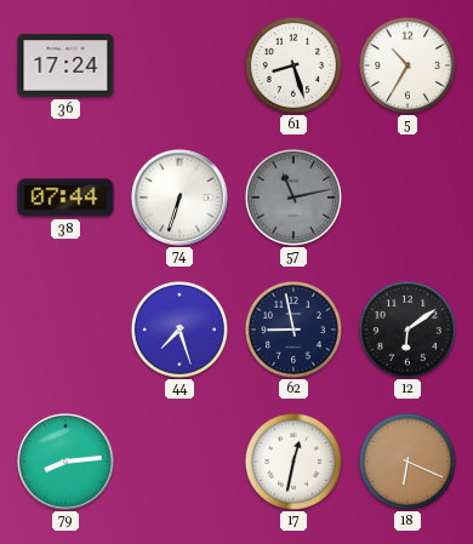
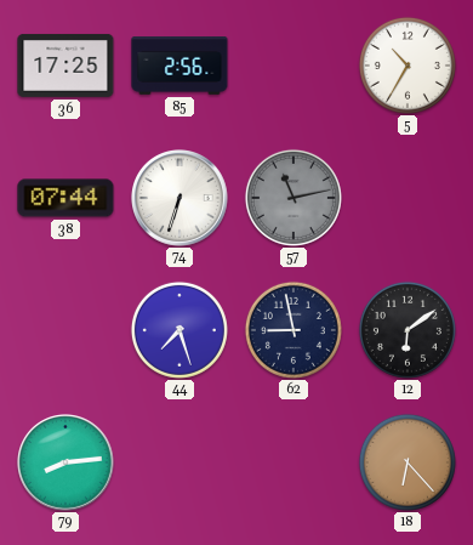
36: 17:24 -> 17:25 (65, 66)
85: none -> 2:56 (179, 66)
61: 8:27 -> none (294, 65)
17: 12:32 -> none (294, 462)
18: 6:19 -> 6:23 (408, 462)
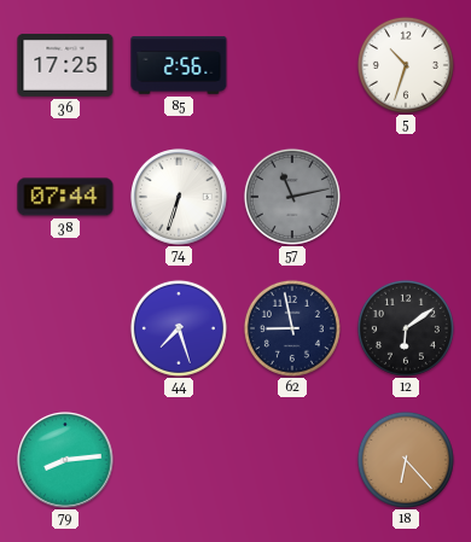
5: 10:35 -> 10:33 (406, 65)
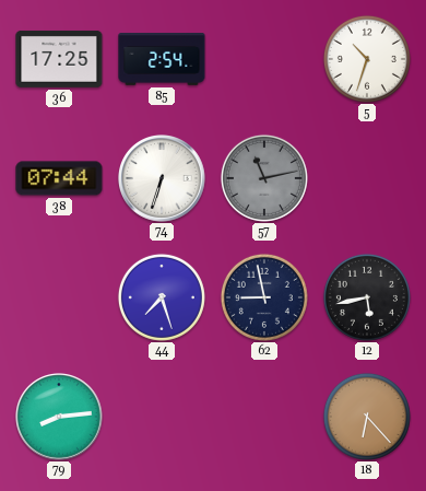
85: 2:56 -> 2:54 (162, 59)
12: 6:09 -> 5:43 (367, 297)
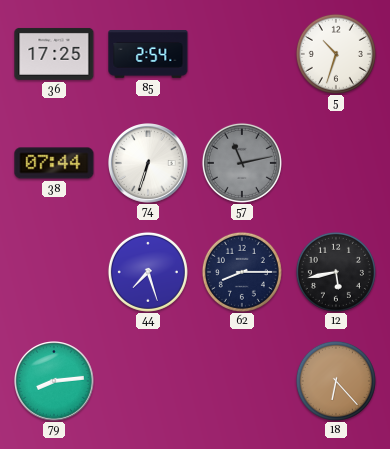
62: 8:58 -> 8:15 (242, 272)
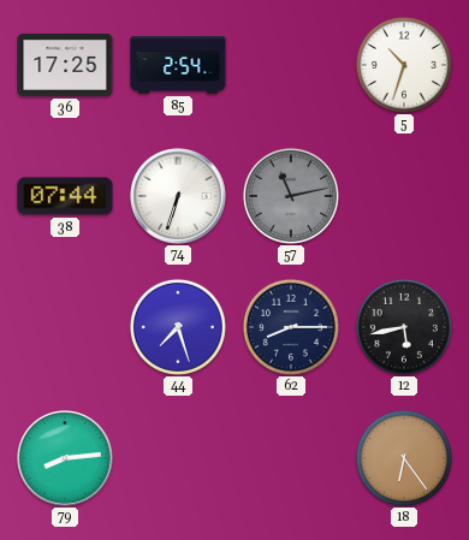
18: 6:23 -> 6:24 (404, 458)
